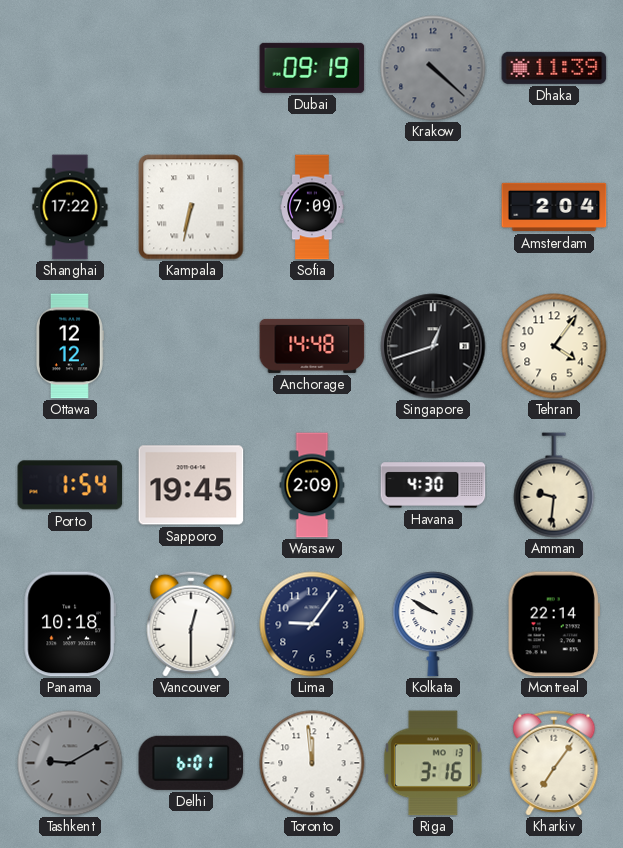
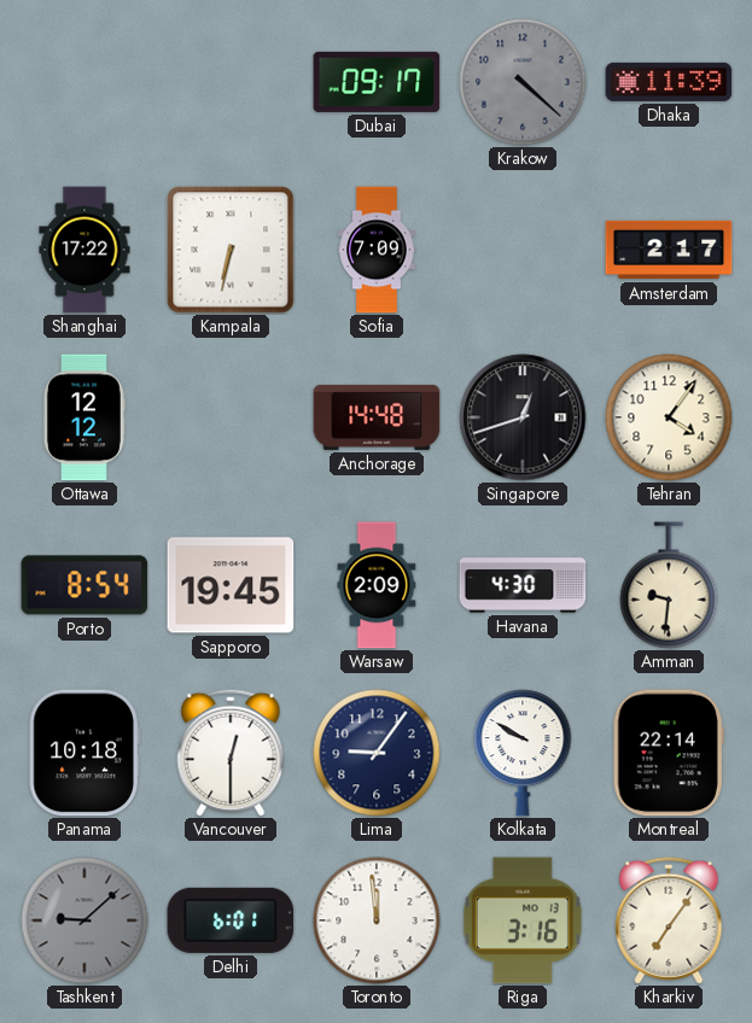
Dubai: 09:19 -> 09:17 (377, 82)
Amsterdam: 2:04 -> 2:17 (669, 250)
Porto: 1:54 -> 8:54 (84, 585)
Tashkent: 9:10 -> 9:08 (84, 920)
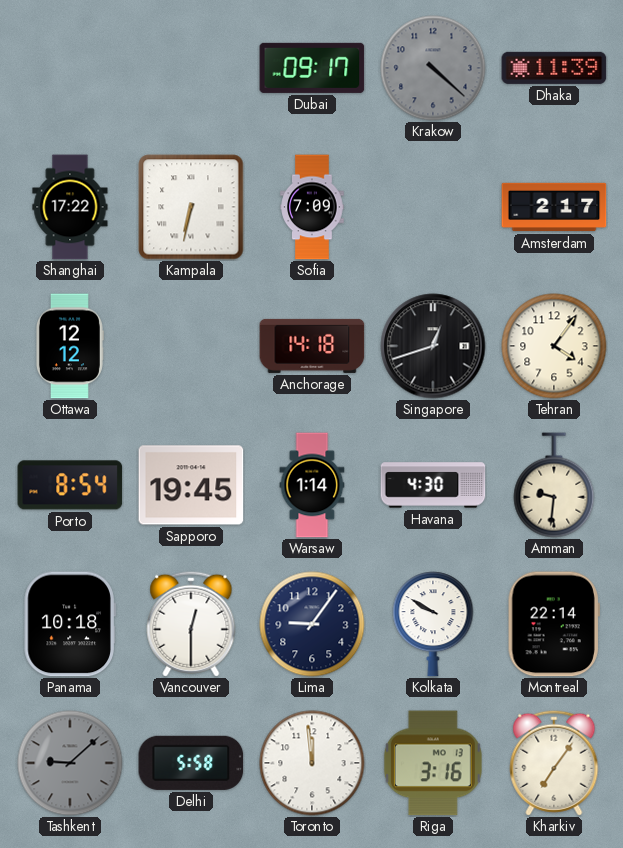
Anchorage: 14:48 -> 14:18 (312, 346)
Warsaw: 2:09 -> 1:14 (312, 485)
Delhi: 6:01 -> 5:58 (191, 763)
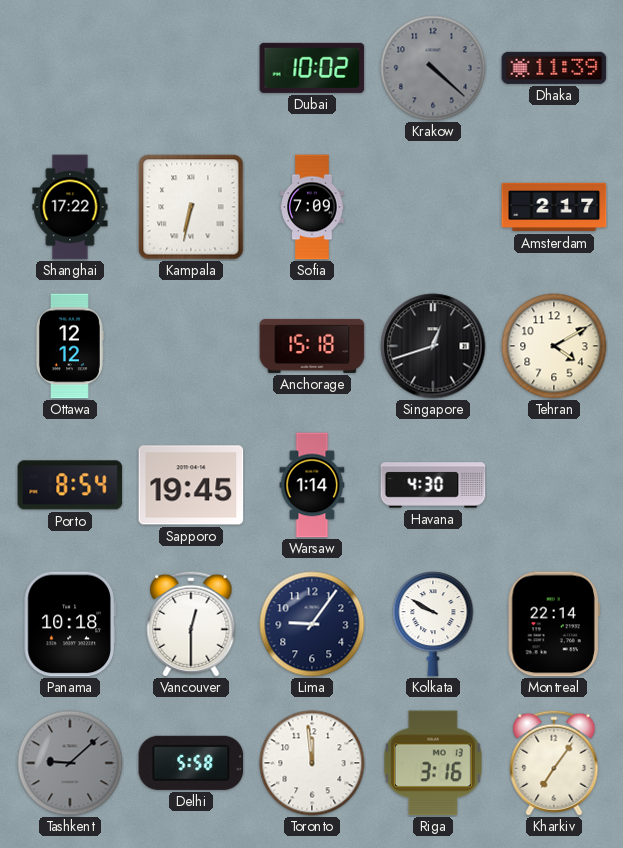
Dubai: 09:17 -> 10:02 (312, 68)
Anchorage: 14:18 -> 15:18 (312, 346)
Tehran: 4:06 -> 4:10 (554, 346)
Amman: 9:31 -> none (554, 485)
